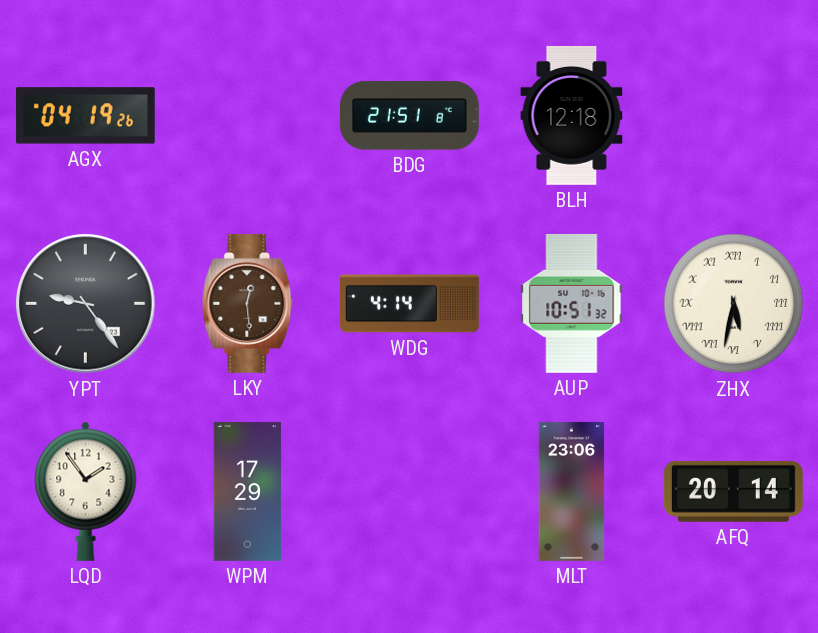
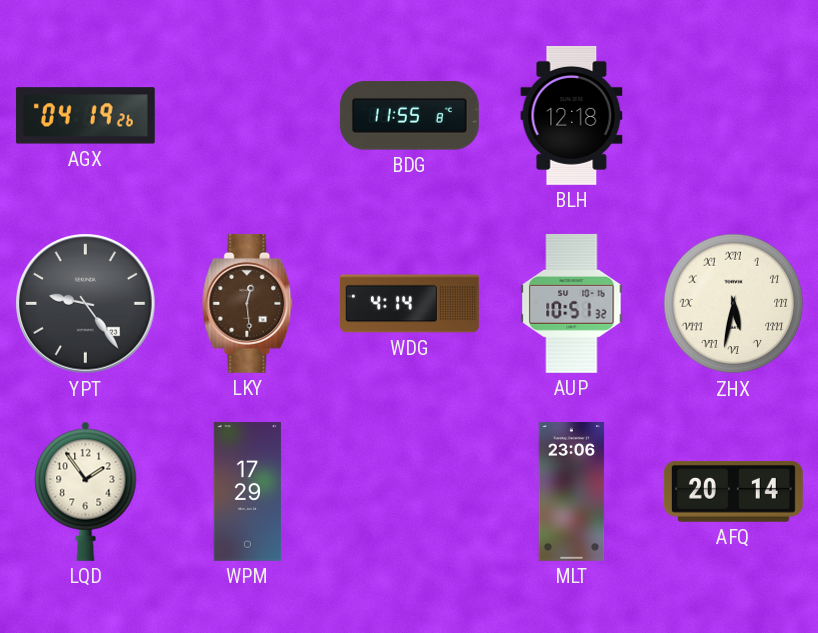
BDG: 21:51 -> 11:55 (409, 116)
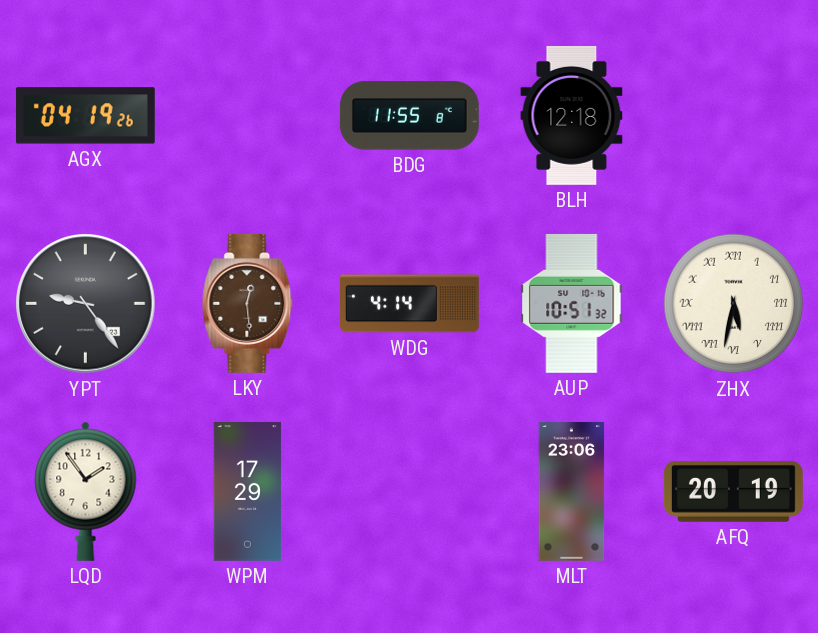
AFQ: 20:14 -> 20:19 (733, 491)
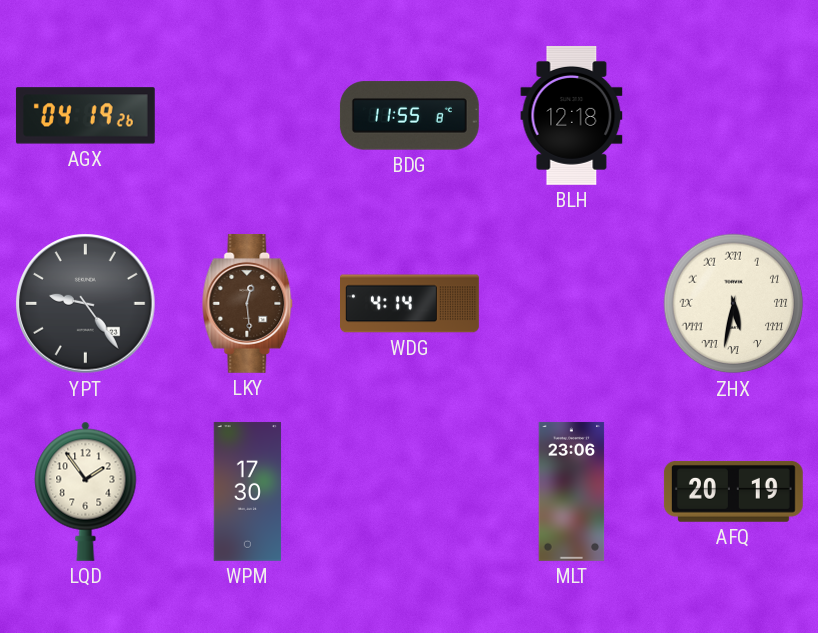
AUP: 10:51 -> none (572, 303)
WPM: 17:29 -> 17:30 (248, 491)
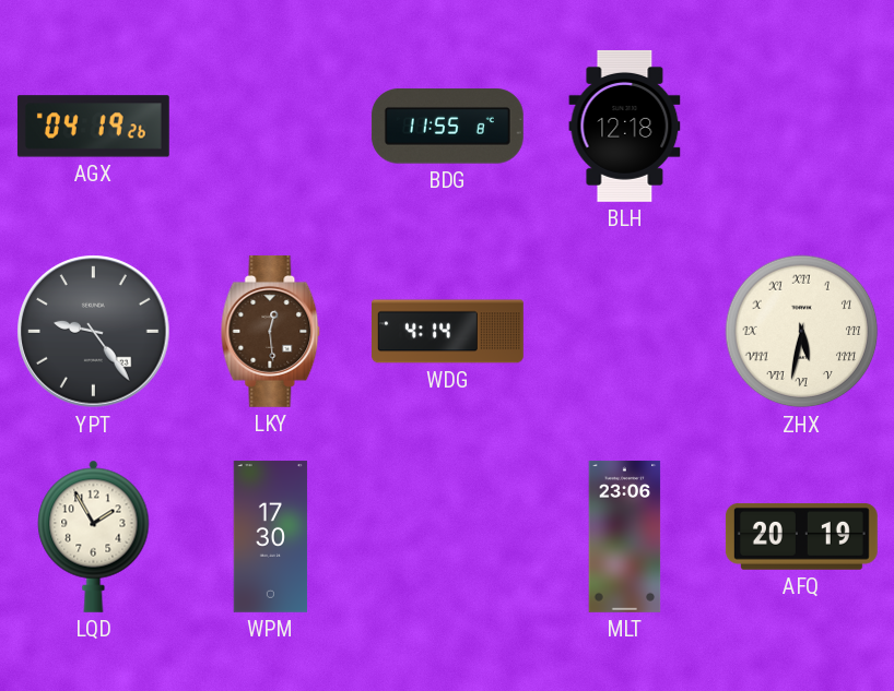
LQD: 1:54 -> 1:55 (94, 536)
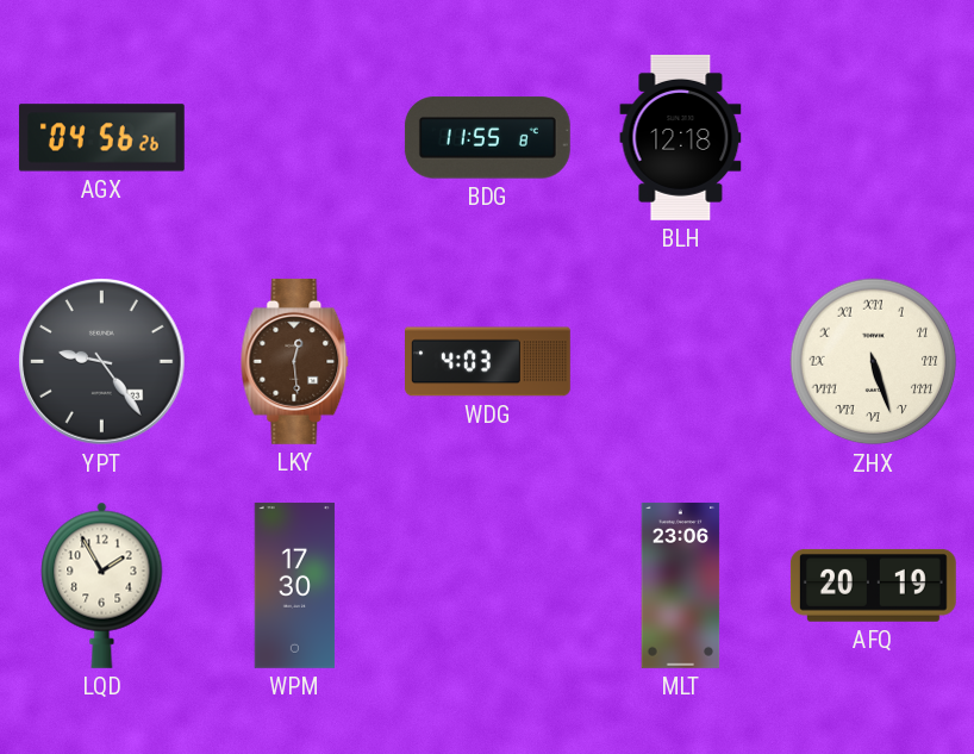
AGX: 04:19 -> 04:56 (101, 138)
WDG: 4:14 -> 4:03 (488, 362)
ZHX: 5:32 -> 5:27 (874, 362)
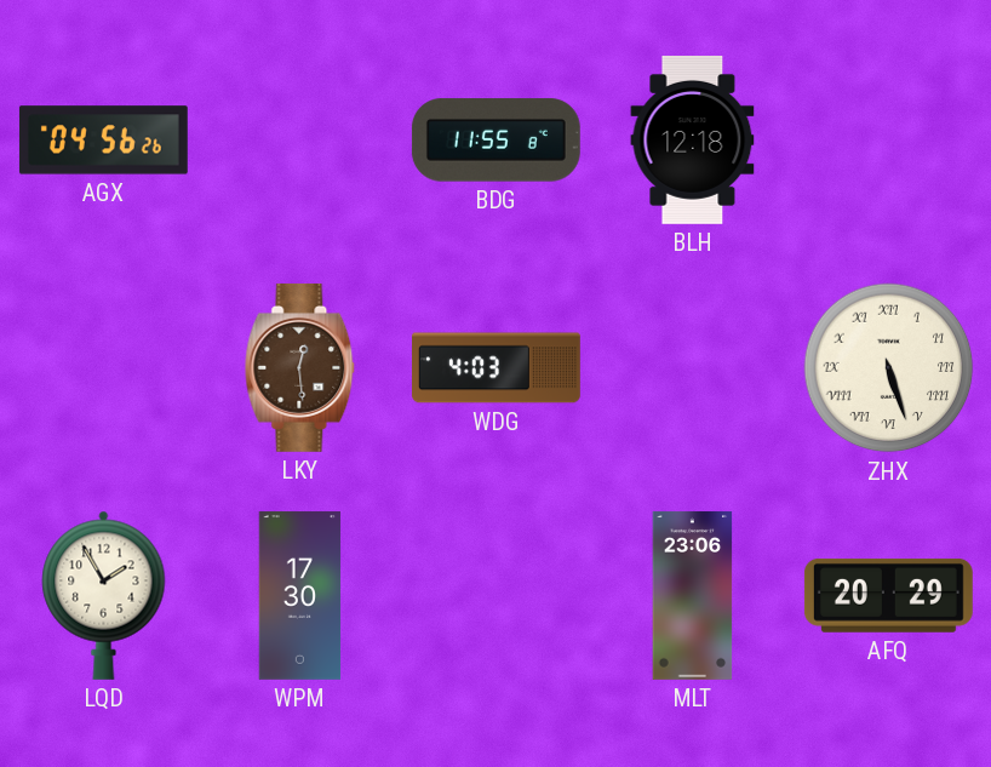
YPT: 9:24 -> none (102, 362)
AFQ: 20:19 -> 20:29 (888, 595)
